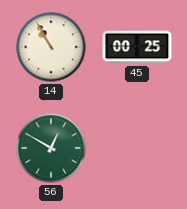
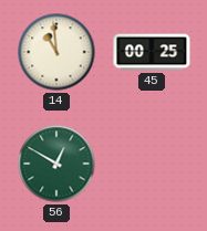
14: 10:55 -> 10:59 (56, 52)
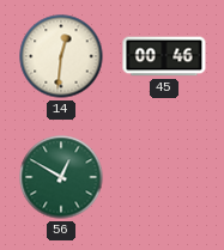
14: 10:59 -> 12:31 (61, 56)
45: 00:25 -> 00:46 (164, 56)
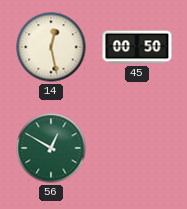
14: 12:31 -> 12:28 (51, 47)
45: 00:46 -> 00:50 (137, 47)
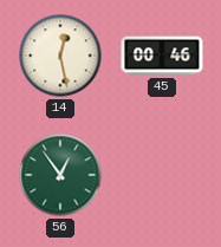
45: 00:50 -> 00:46 (162, 56)
56: 12:50 -> 12:54 (60, 175)
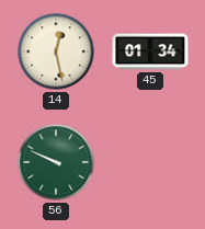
45: 00:46 -> 01:34 (150, 51)
56: 12:54 -> 9:49 (56, 162)
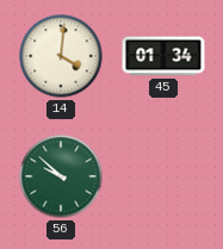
14: 12:28 -> 4:01 (61, 56)
56: 9:49 -> 9:52 (61, 176)
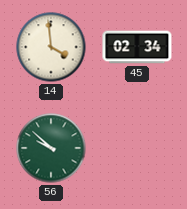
14: 4:01 -> 3:59 (51, 47)
45: 01:34 -> 02:34 (137, 47)
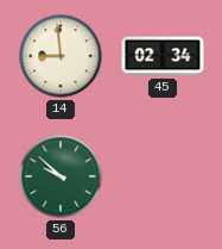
14: 3:59 -> 8:59 (61, 56)
